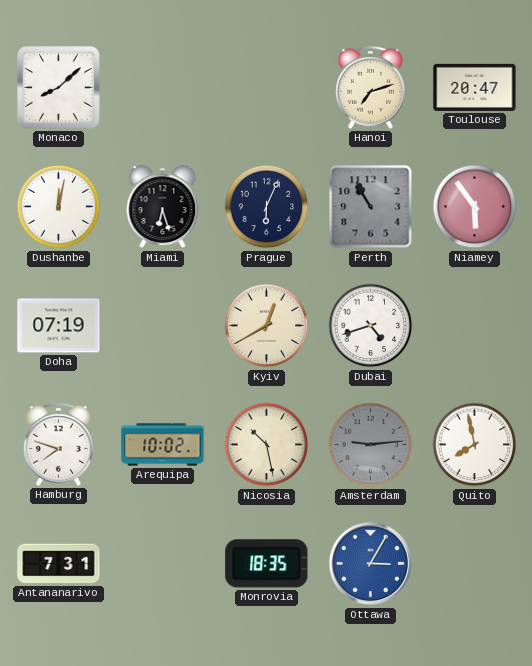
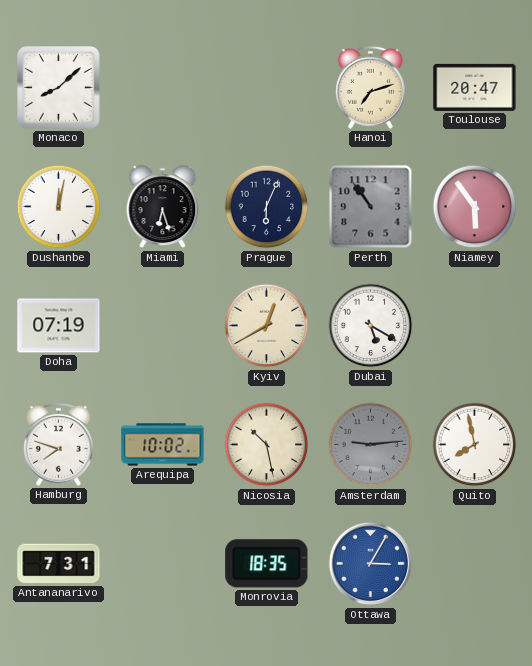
Perth: 10:55 -> 10:54 (371, 207)
Dubai: 4:42 -> 5:20 (371, 326)
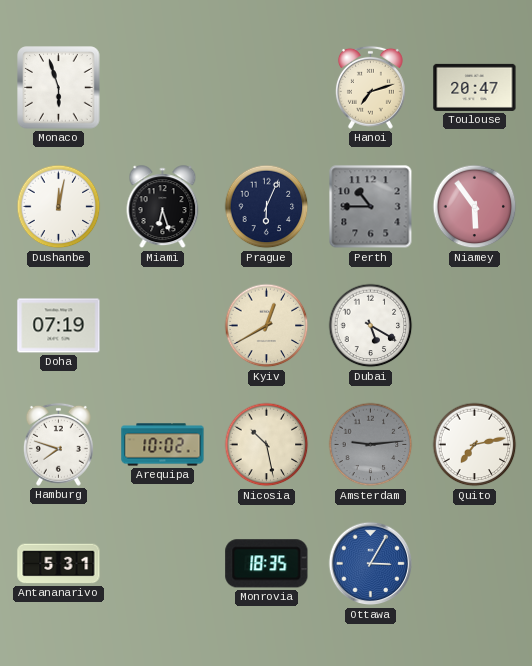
Monaco: 8:08 -> 5:57 (59, 88)
Perth: 10:54 -> 10:45 (371, 207)
Quito: 7:58 -> 7:13 (475, 445)
Antananarivo: 7:31 -> 5:31 (59, 564)
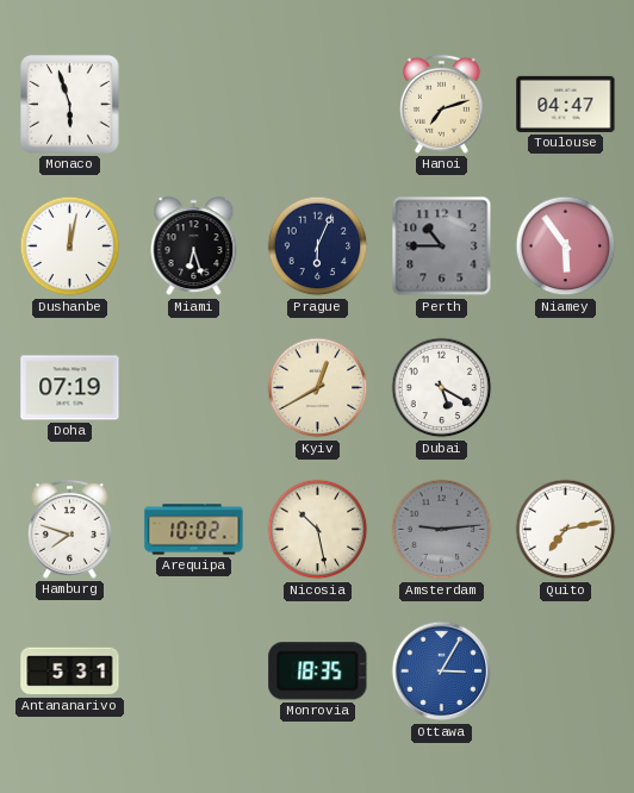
Toulouse: 20:47 -> 04:47 (566, 104)
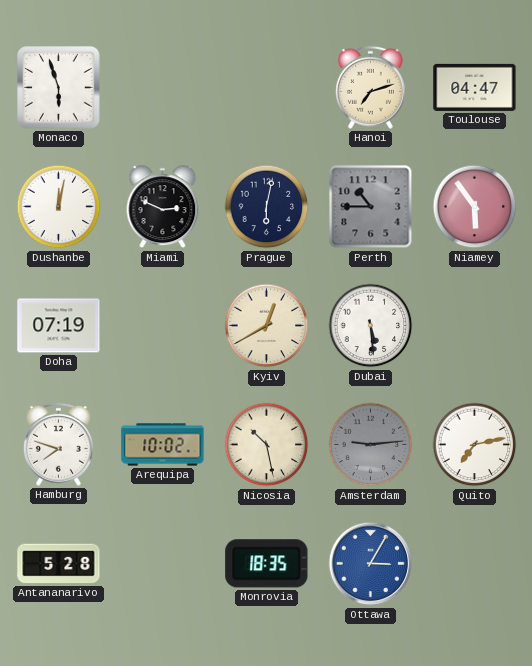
Miami: 6:27 -> 2:49 (163, 207)
Prague: 6:04 -> 6:02 (267, 207)
Dubai: 5:20 -> 5:29 (371, 326)
Antananarivo: 5:31 -> 5:28 (59, 564)
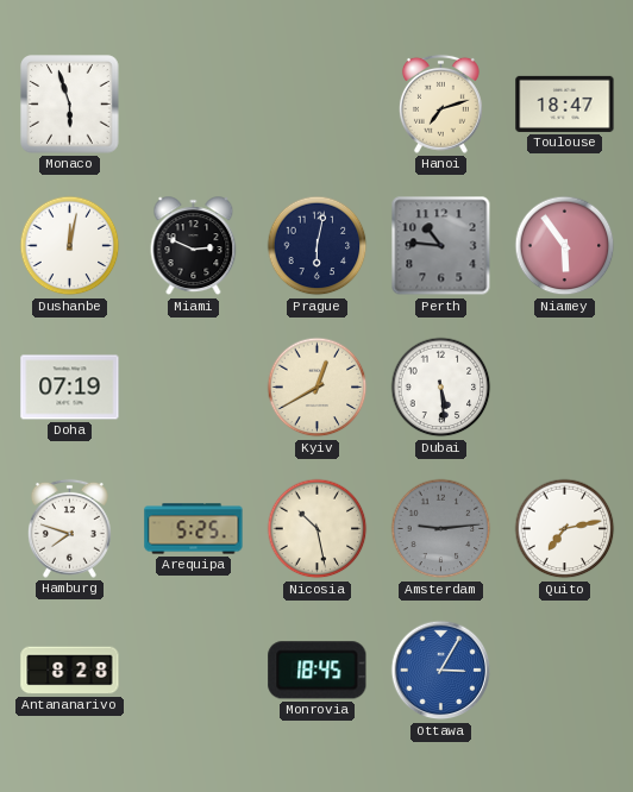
Toulouse: 04:47 -> 18:47 (565, 103)
Perth: 10:45 -> 10:46 (441, 246)
Arequipa: 10:02 -> 5:25 (194, 529)
Antananarivo: 5:28 -> 8:28 (70, 671)
Monrovia: 18:35 -> 18:45 (318, 671)
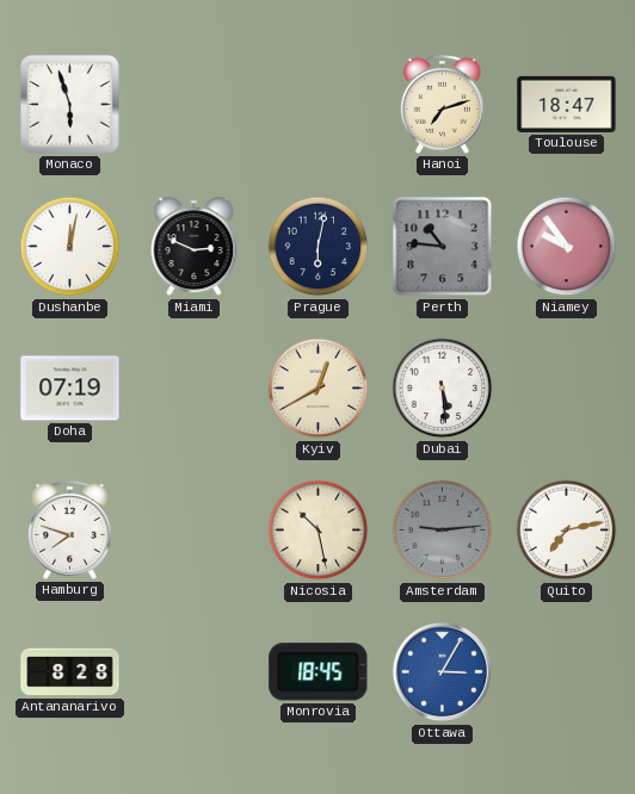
Niamey: 5:54 -> 9:54 (567, 247)
Arequipa: 5:25 -> none (194, 529)
